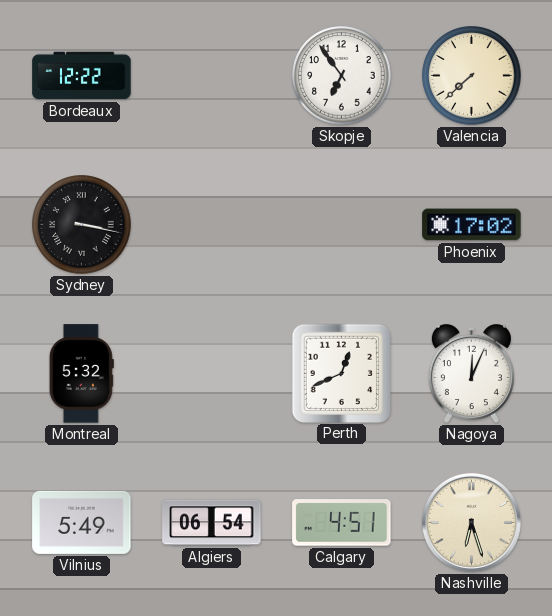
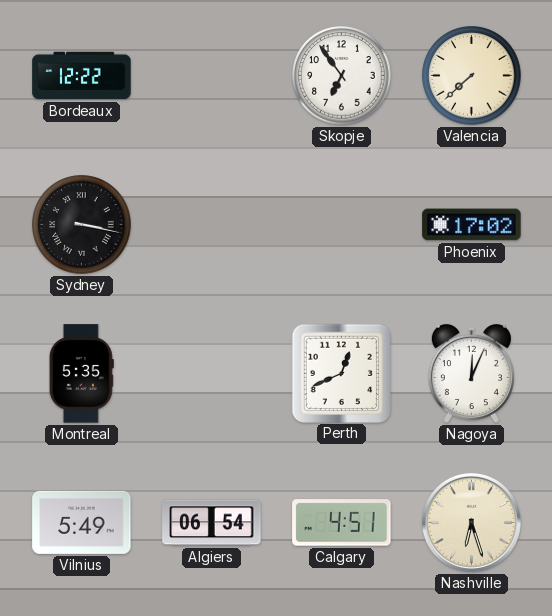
Montreal: 5:32 -> 5:35 (81, 374)
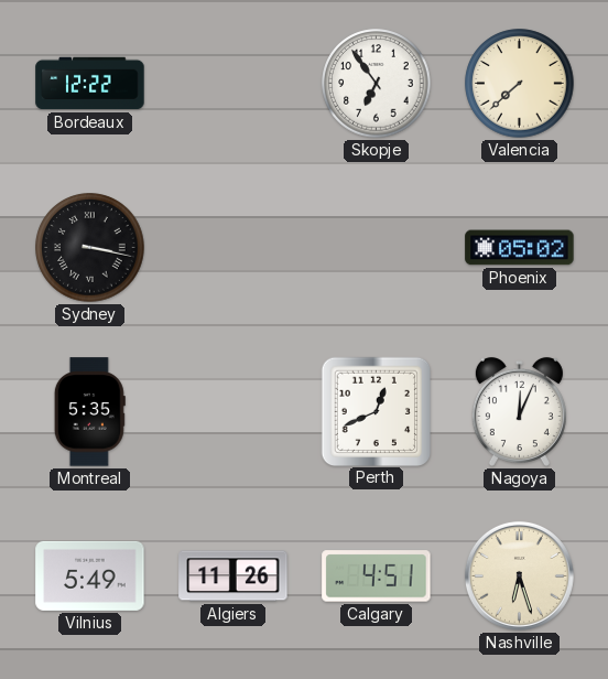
Phoenix: 17:02 -> 05:02 (520, 248)
Algiers: 06:54 -> 11:26 (234, 576)
